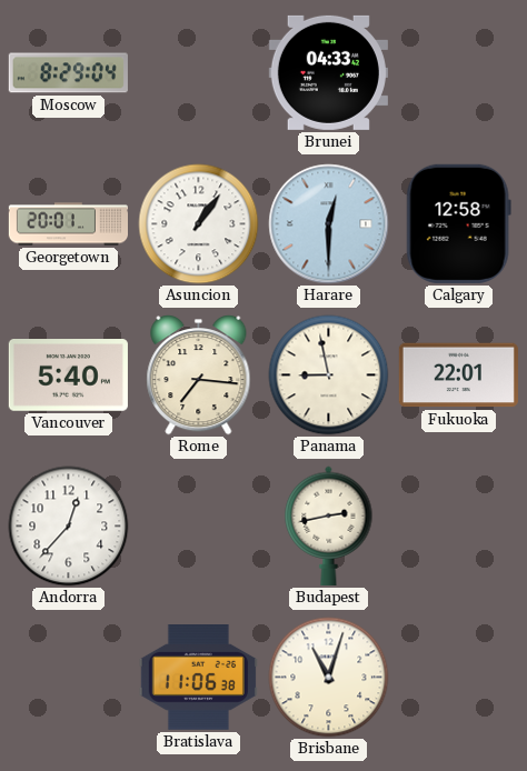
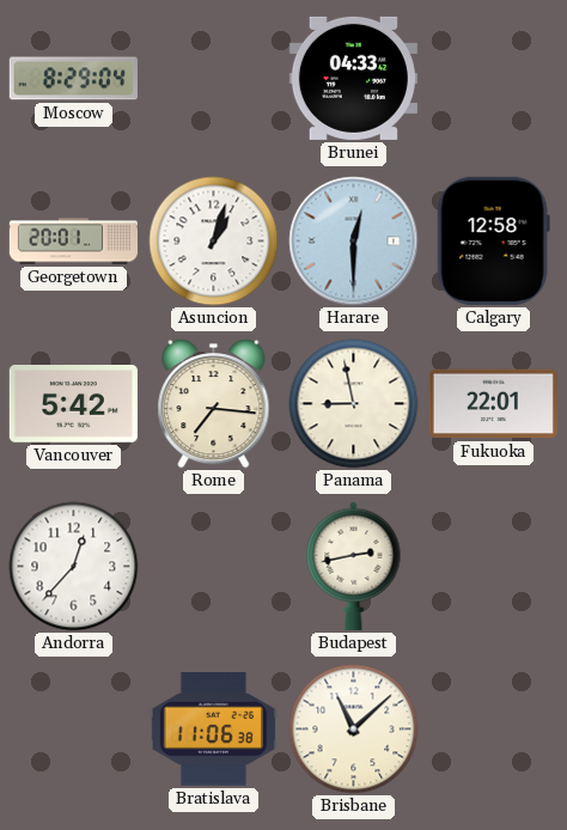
Asuncion: 1:06 -> 1:03 (214, 242)
Vancouver: 5:40 -> 5:42 (73, 404)
Brisbane: 11:03 -> 11:08 (354, 730)
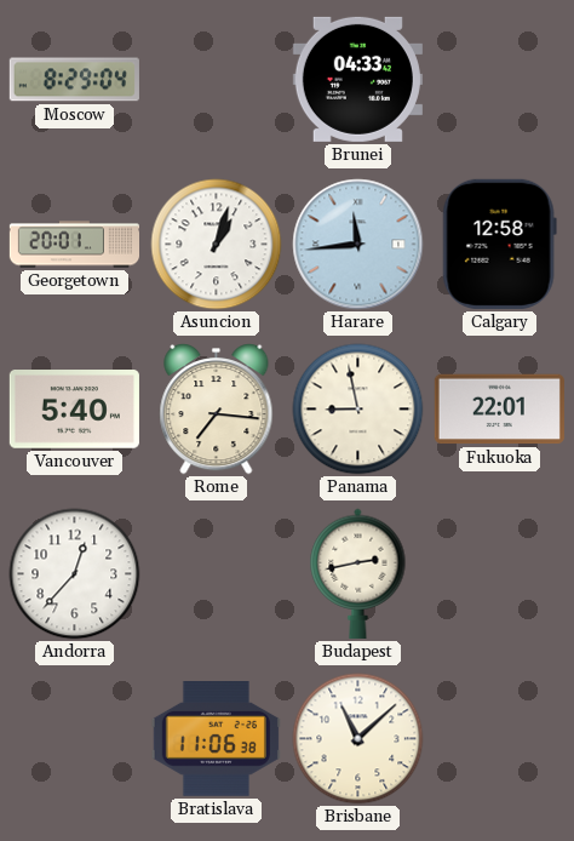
Harare: 12:30 -> 11:44 (358, 245)
Vancouver: 5:42 -> 5:40 (74, 410)
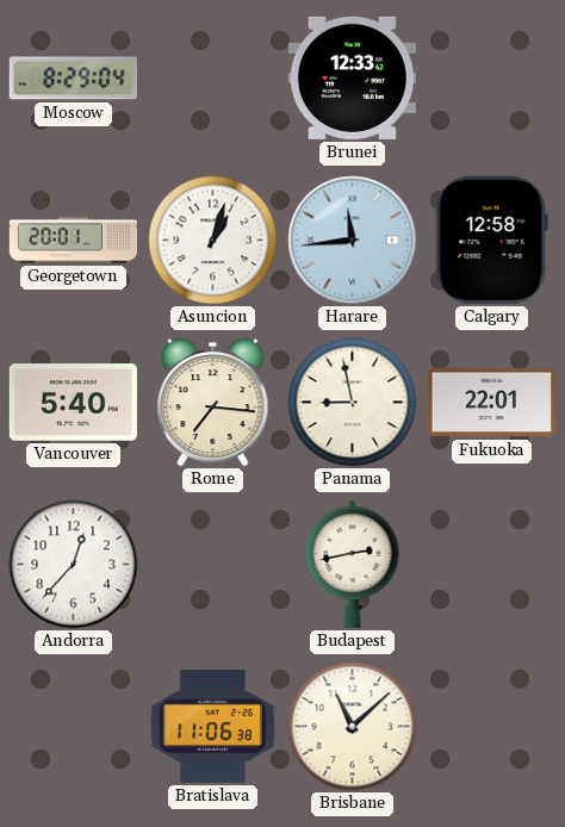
Brunei: 04:33 -> 12:33 (352, 77)
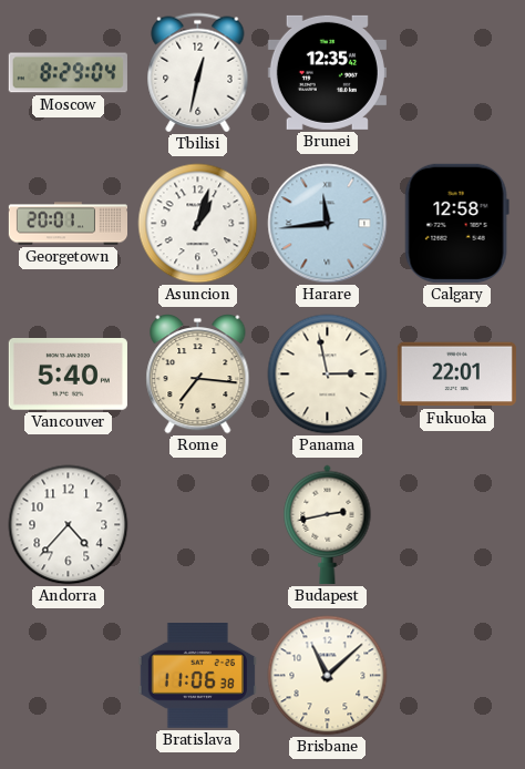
Tbilisi: none -> 12:32 (198, 73)
Brunei: 12:33 -> 12:35 (327, 72)
Panama: 8:58 -> 2:58 (328, 375)
Andorra: 12:37 -> 4:37 (69, 525)
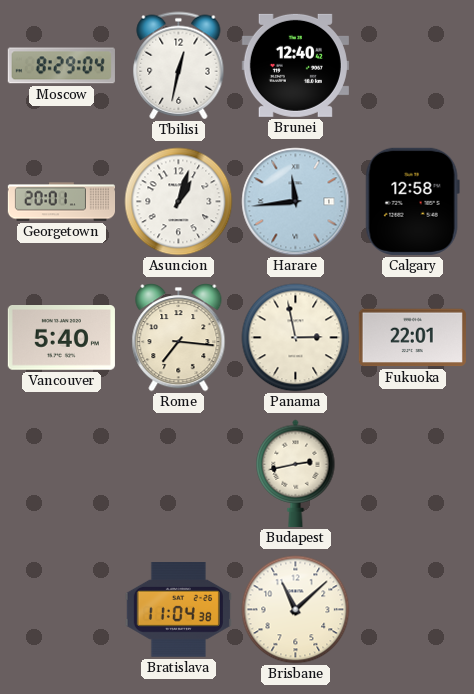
Brunei: 12:35 -> 12:40 (295, 65)
Andorra: 4:37 -> none (69, 525)
Bratislava: 11:06 -> 11:04 (178, 610)
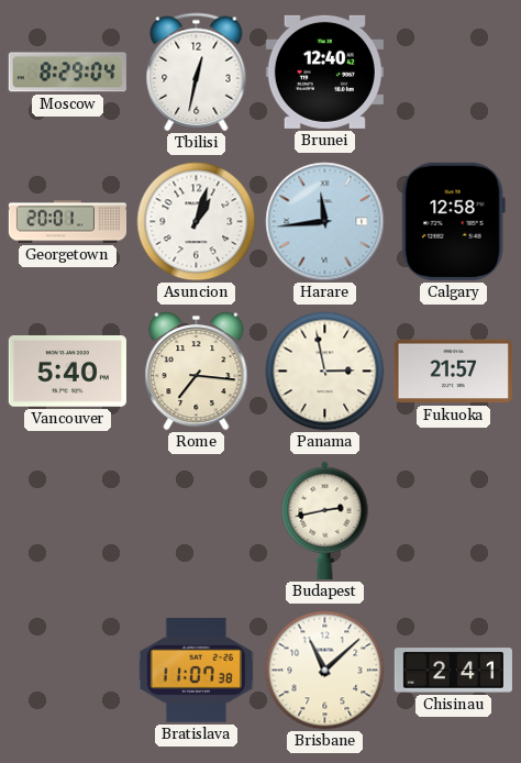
Fukuoka: 22:01 -> 21:57 (453, 372)
Bratislava: 11:04 -> 11:07 (196, 671)
Chisinau: none -> 2:41 (453, 671)
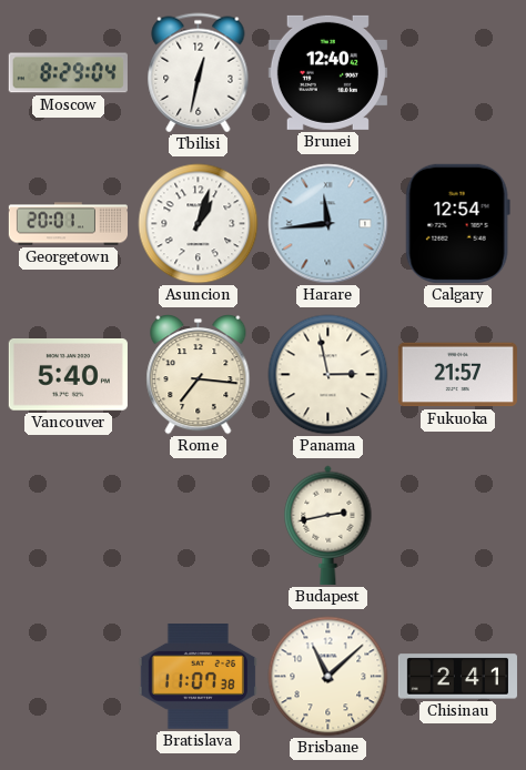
Calgary: 12:58 -> 12:54 (457, 223)
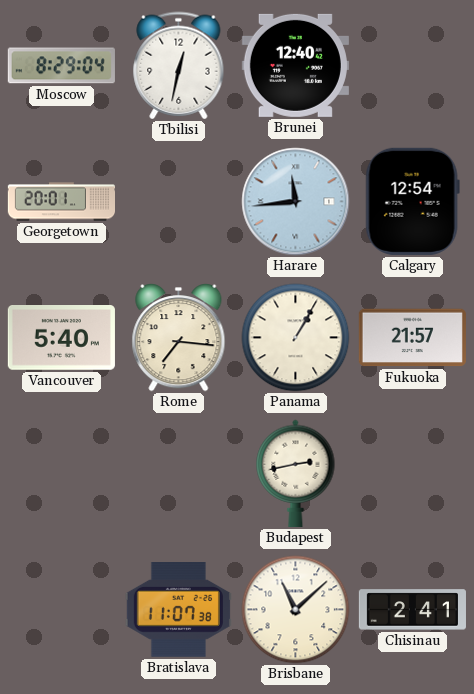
Asuncion: 1:03 -> none (199, 224)
Panama: 2:58 -> 1:05 (296, 338)
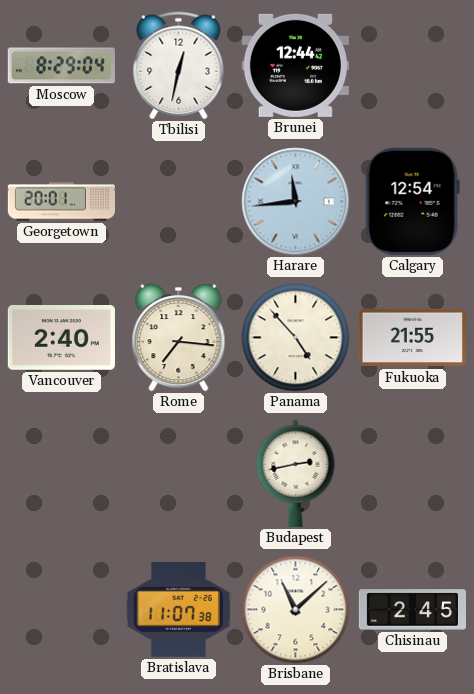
Brunei: 12:40 -> 12:44 (295, 65)
Vancouver: 5:40 -> 2:40 (61, 338)
Panama: 1:05 -> 4:53 (296, 338)
Fukuoka: 21:57 -> 21:55 (412, 338)
Chisinau: 2:41 -> 2:45 (412, 610)
